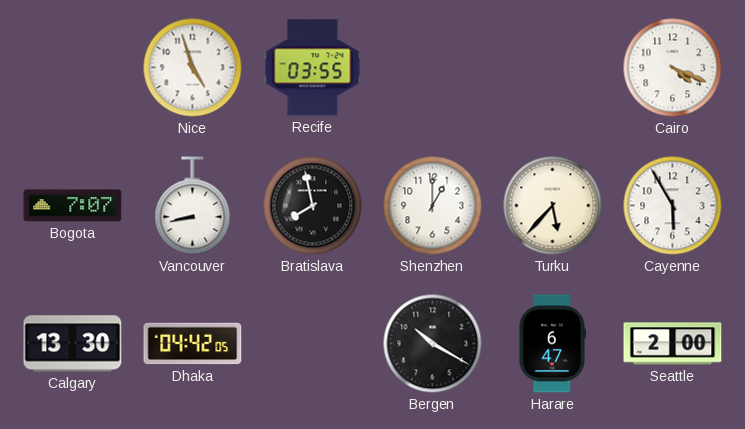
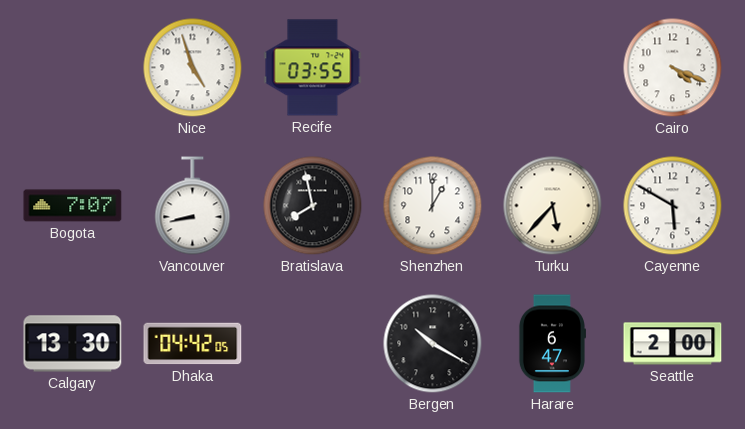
Cayenne: 5:55 -> 5:50 (673, 206)
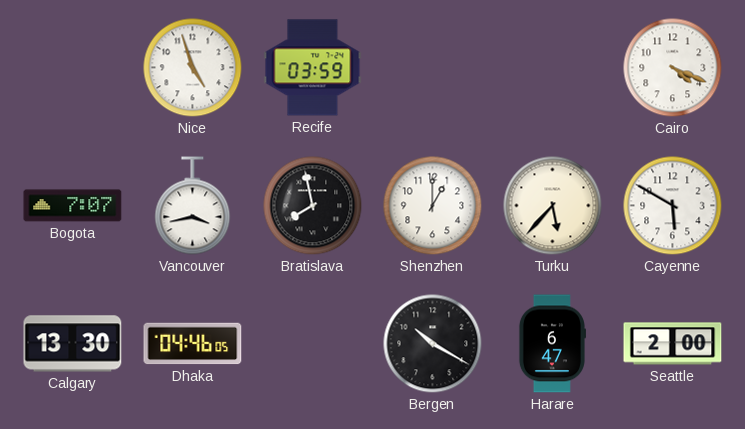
Recife: 03:55 -> 03:59 (313, 68)
Vancouver: 8:43 -> 3:43 (193, 206)
Dhaka: 04:42 -> 04:46 (193, 344)
